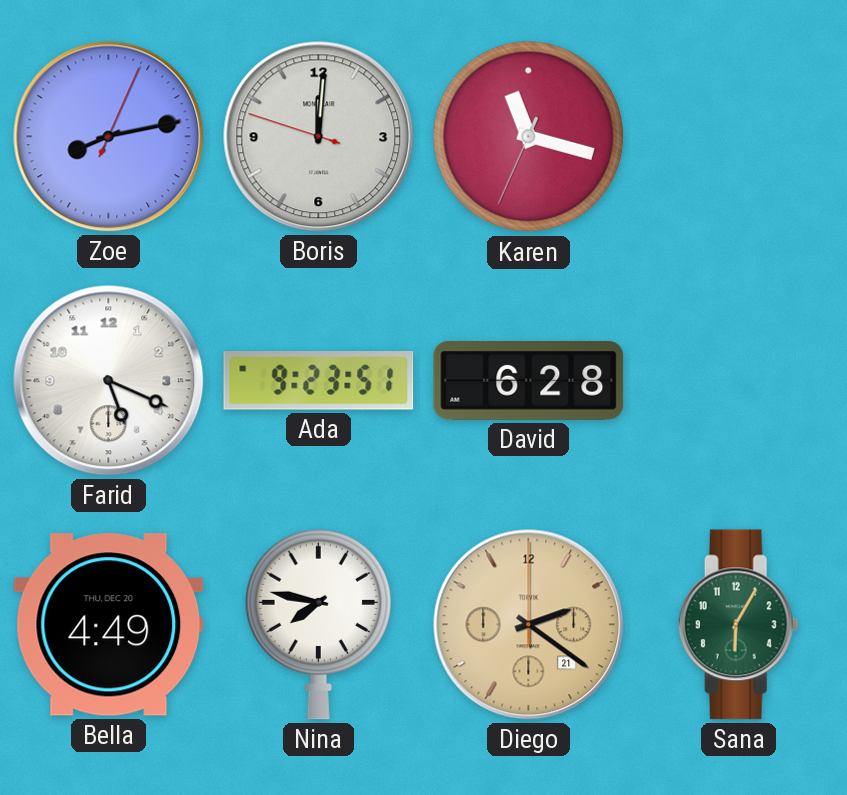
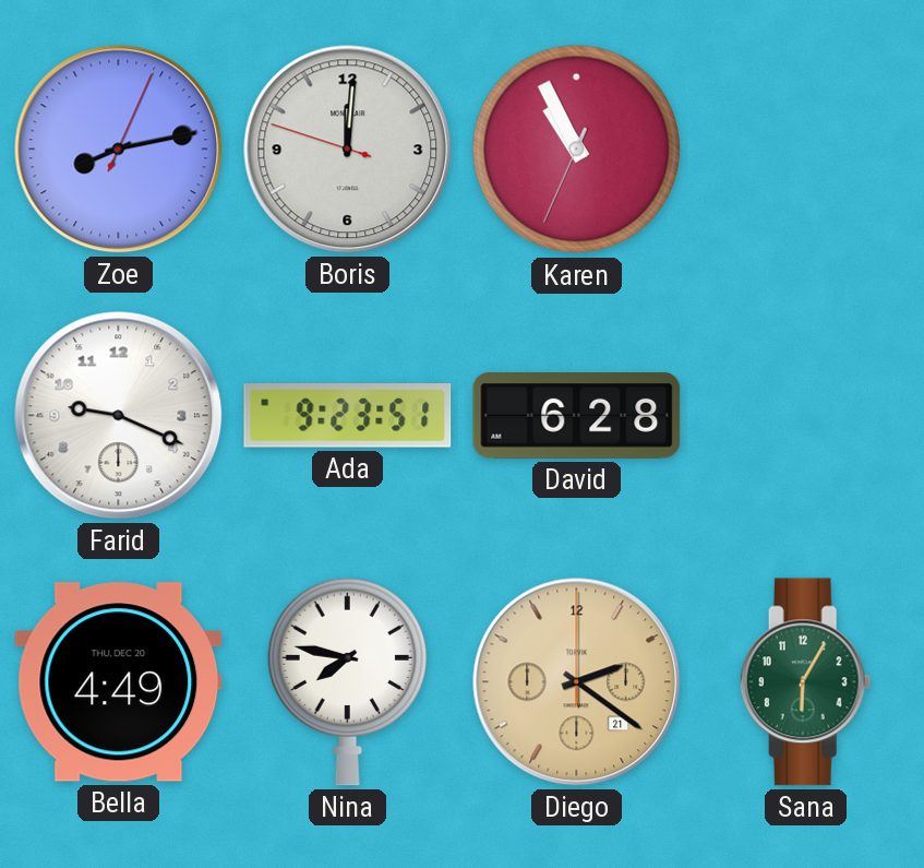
Karen: 11:17 -> 10:55 (577, 150)
Farid: 5:19 -> 9:19 (119, 416)
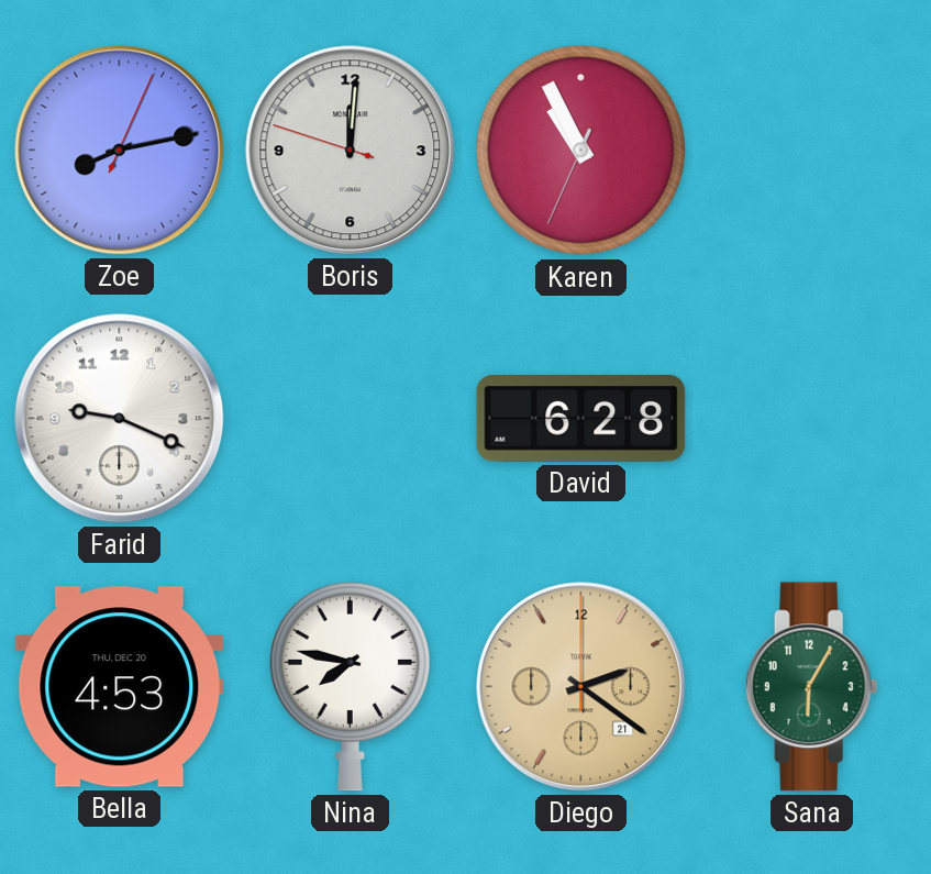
Ada: 9:23 -> none (348, 416)
Bella: 4:49 -> 4:53 (120, 687)
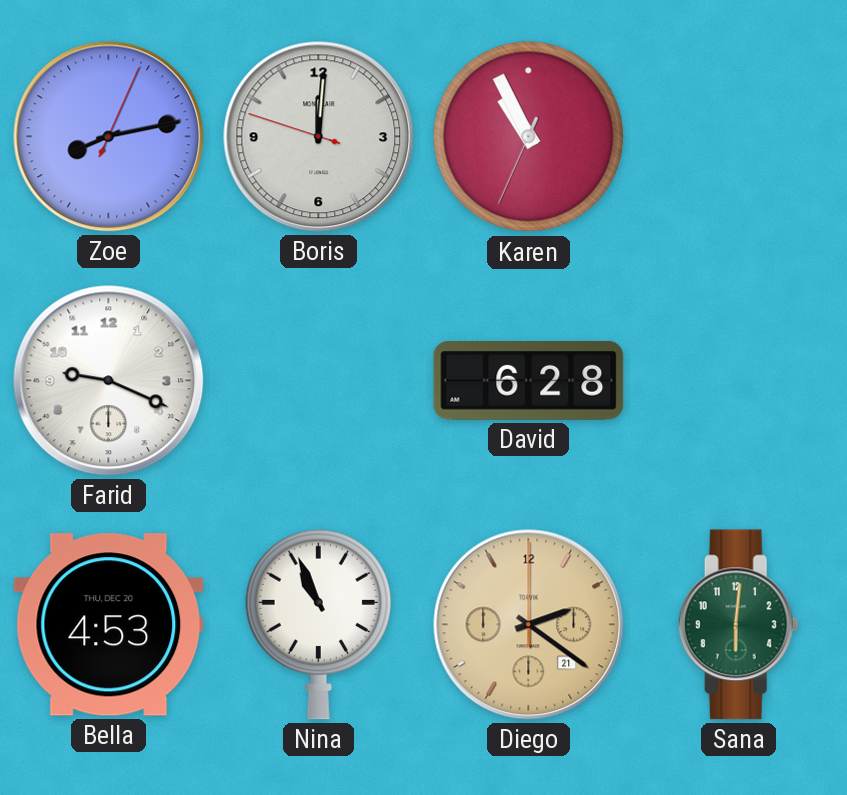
Nina: 7:47 -> 10:56 (318, 624)
Sana: 6:05 -> 6:01 (738, 625)
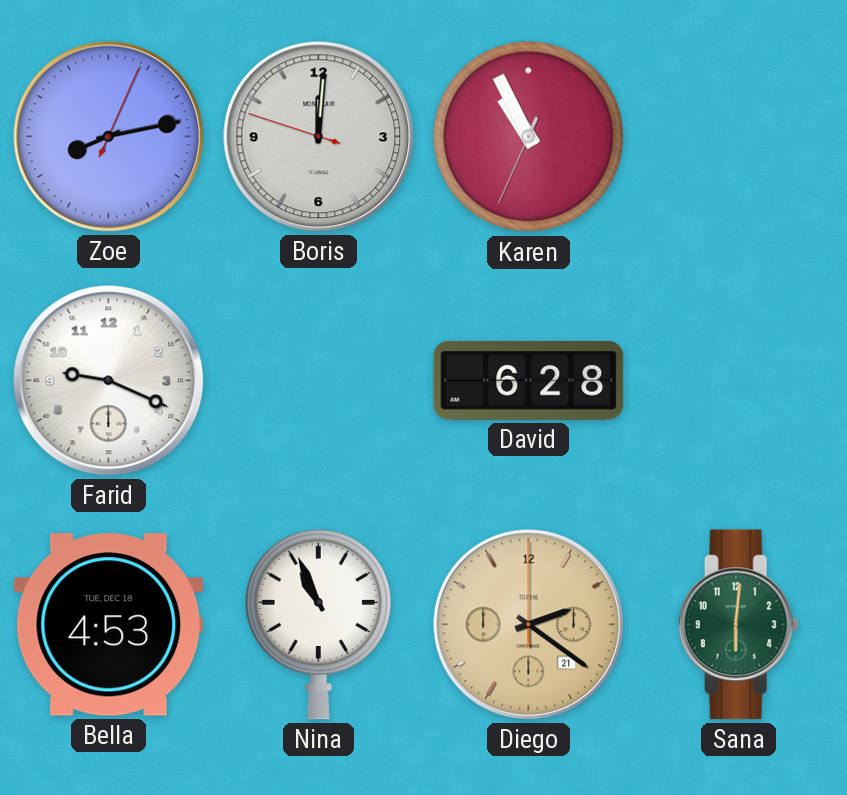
Bella date: THU, DEC 20 -> TUE, DEC 18 (109, 625)
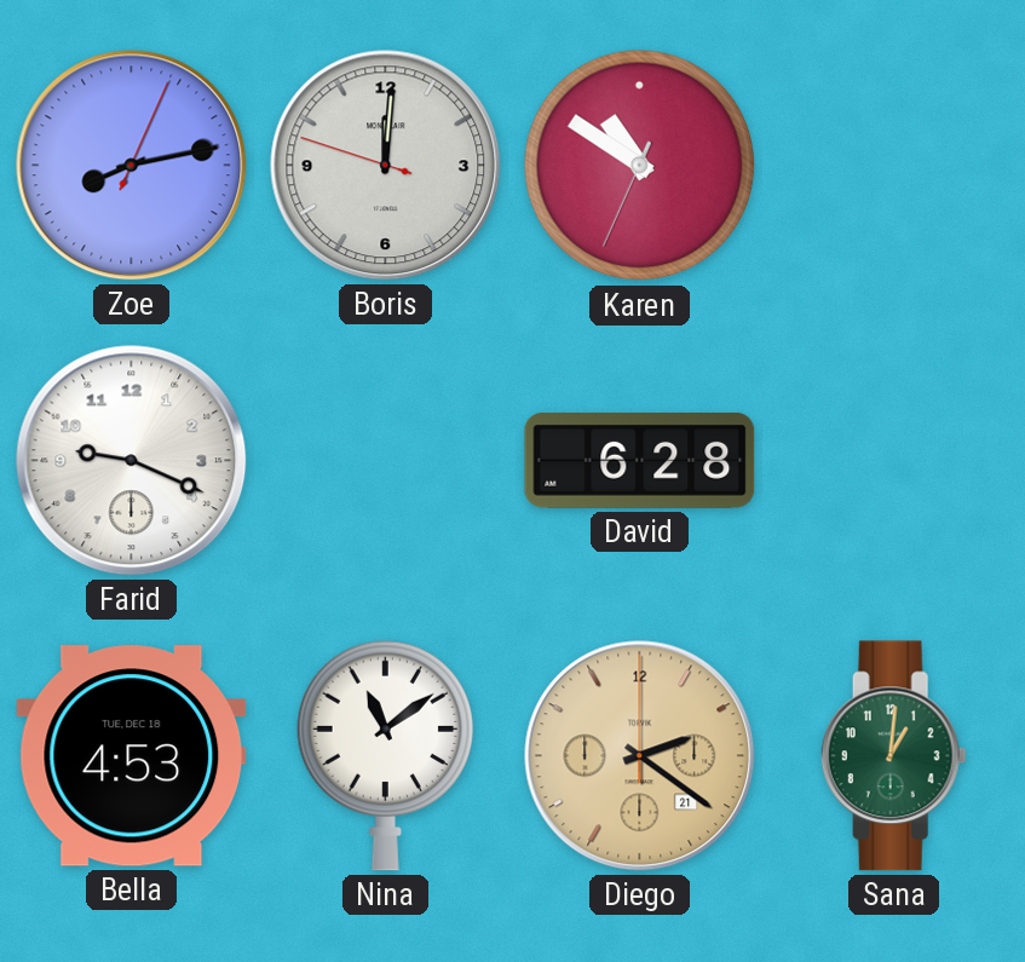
Karen: 10:55 -> 10:50 (640, 166)
Nina: 10:56 -> 11:09 (385, 755)
Sana: 6:01 -> 1:01 (893, 756)
